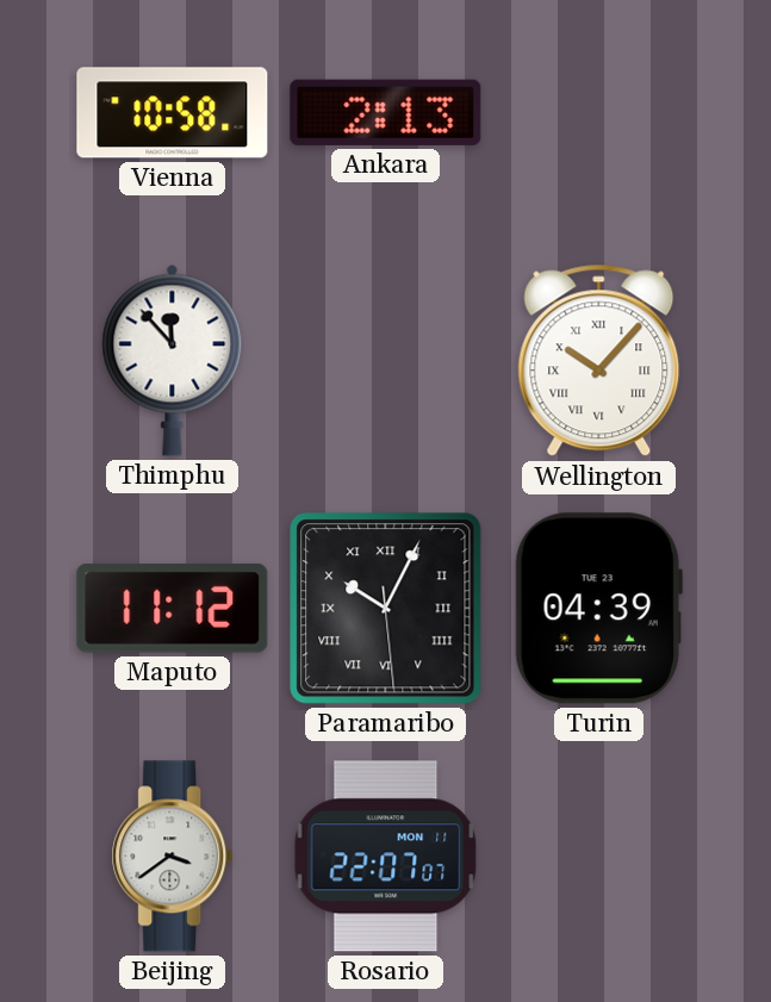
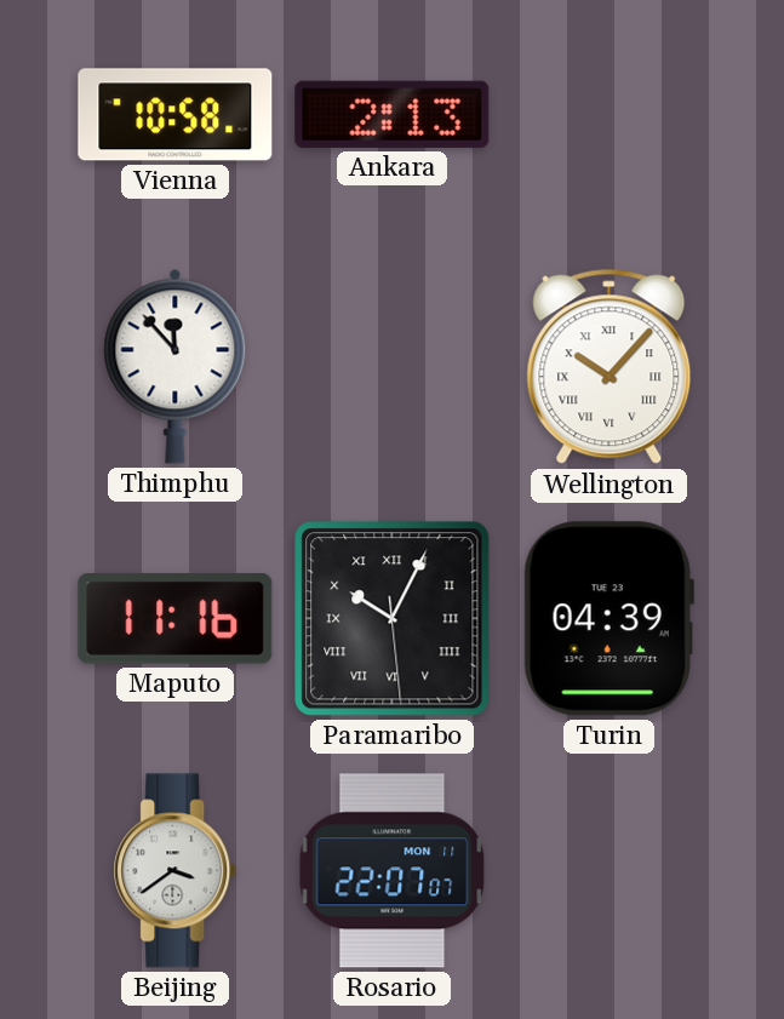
Maputo: 11:12 -> 11:16 (176, 619)
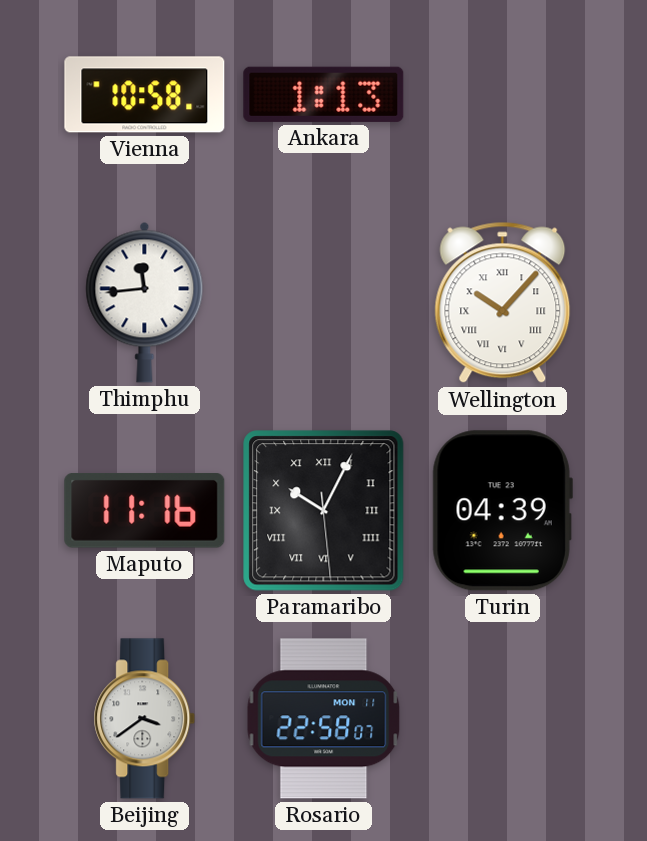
Ankara: 2:13 -> 1:13 (324, 94)
Thimphu: 11:53 -> 11:44 (145, 302)
Rosario: 22:07 -> 22:58 (324, 719)
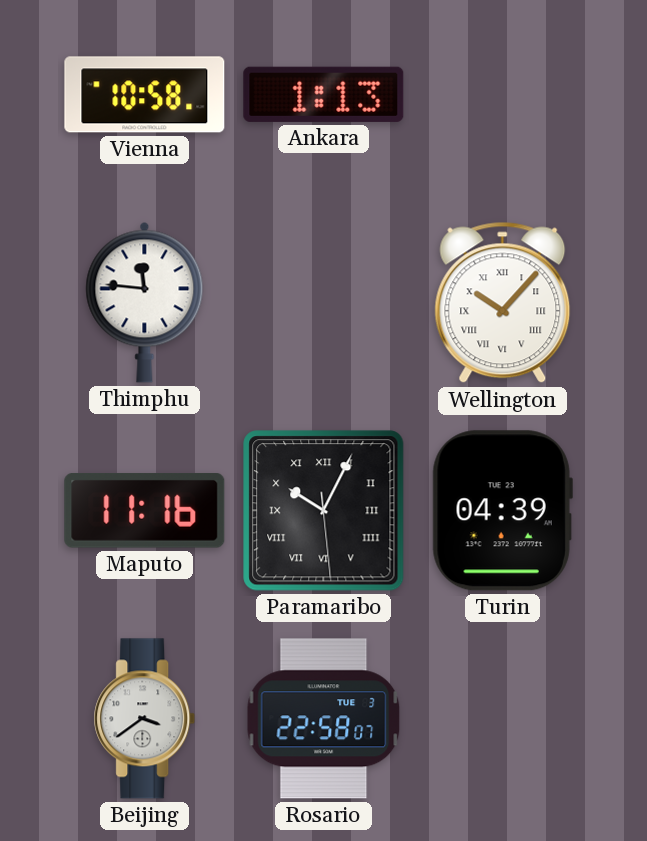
Thimphu: 11:44 -> 11:46 (145, 302)
Rosario date: MON 11 -> TUE 3 (324, 719)
